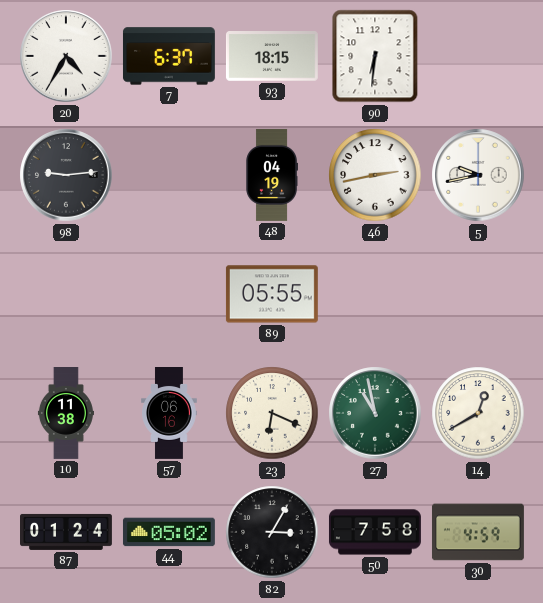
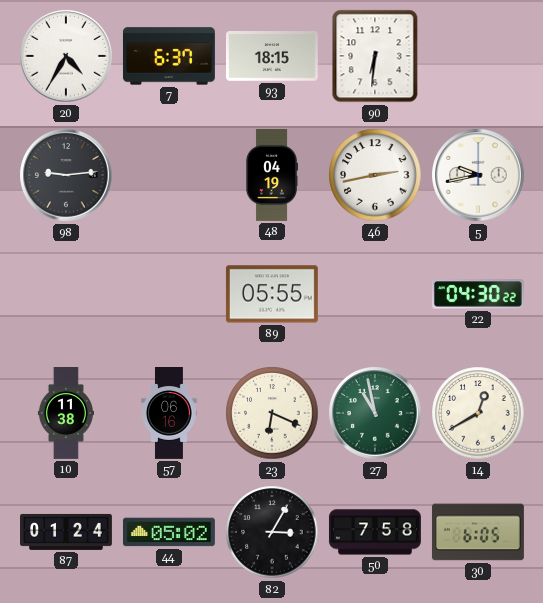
22: none -> 04:30 (478, 294)
30: 4:59 -> 6:05 (478, 532)
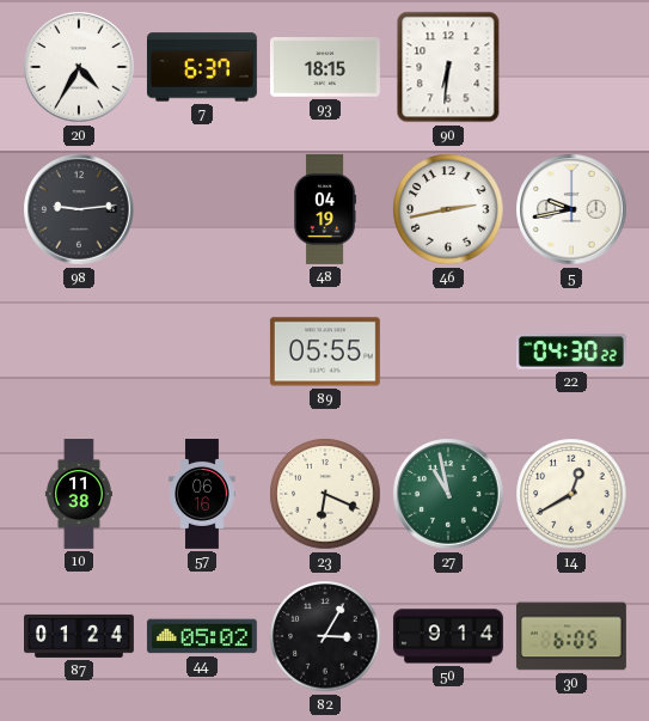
50: 7:58 -> 9:14 (448, 636)
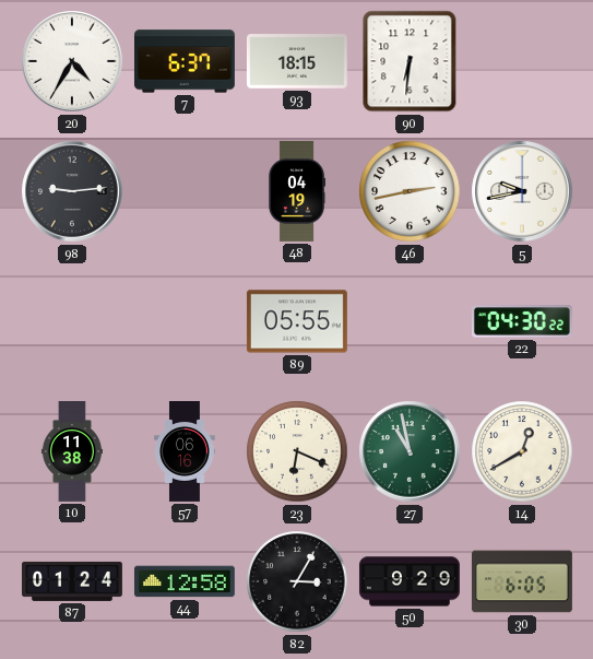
44: 05:02 -> 12:58 (185, 581)
50: 9:14 -> 9:29 (410, 581)
